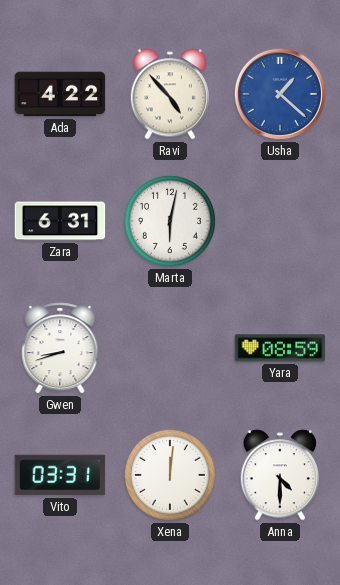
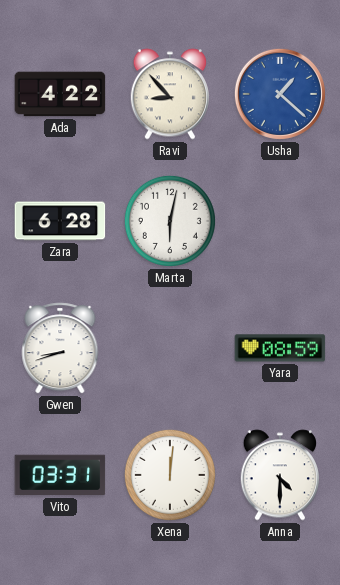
Ravi: 4:53 -> 8:53 (169, 94)
Zara: 6:31 -> 6:28 (60, 221)
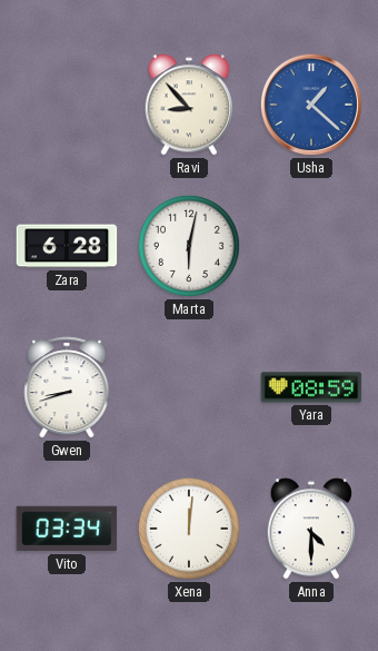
Ada: 4:22 -> none (60, 94)
Vito: 03:31 -> 03:34 (67, 529)
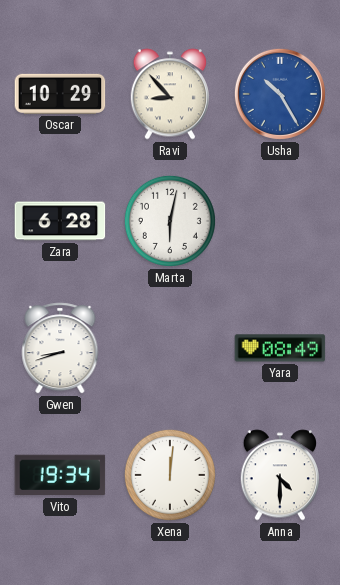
Oscar: none -> 10:29 (60, 94)
Usha: 1:22 -> 10:25 (280, 94)
Yara: 08:59 -> 08:49 (280, 348)
Vito: 03:34 -> 19:34 (60, 475)
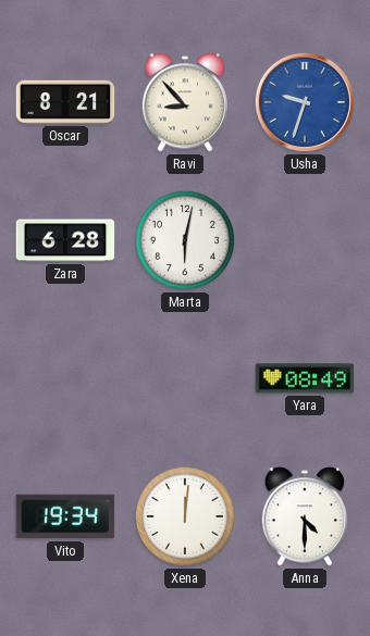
Oscar: 10:29 -> 8:21 (65, 102)
Usha: 10:25 -> 9:33 (305, 102)
Gwen: 8:42 -> none (60, 348)
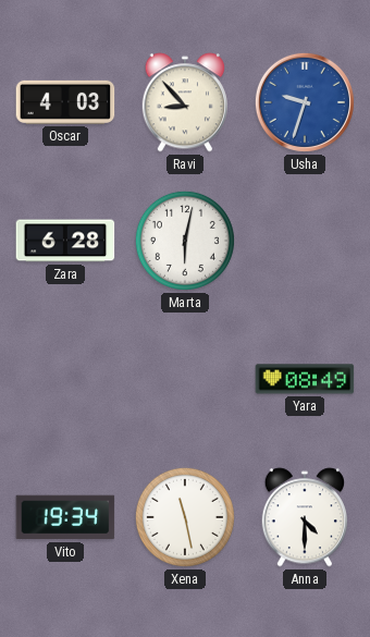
Oscar: 8:21 -> 4:03 (65, 102)
Xena: 12:01 -> 11:28 (185, 517)
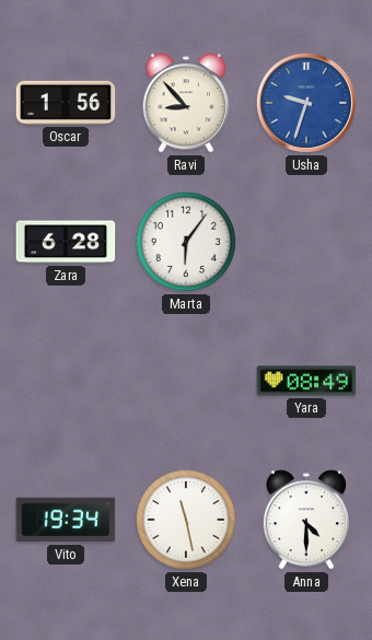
Oscar: 4:03 -> 1:56 (66, 103)
Marta: 6:02 -> 6:06 (186, 242)
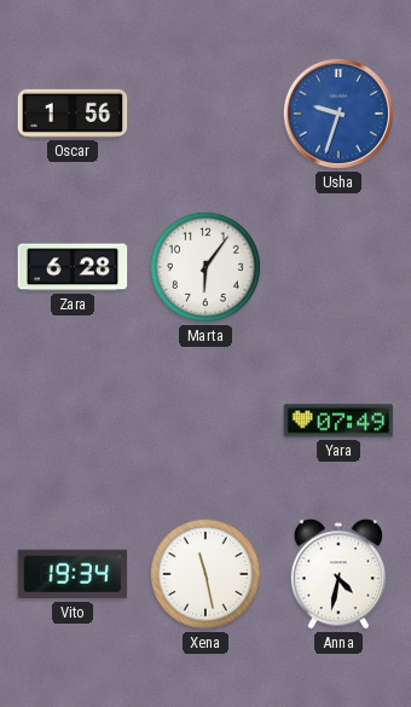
Ravi: 8:53 -> none (185, 103)
Yara: 08:49 -> 07:49 (338, 421)
Anna: 4:30 -> 4:32 (337, 574)
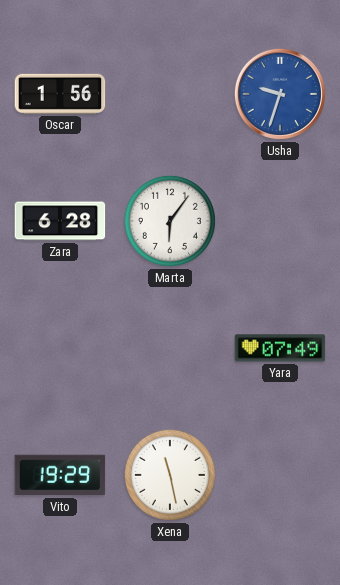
Vito: 19:34 -> 19:29 (60, 475)
Anna: 4:32 -> none (337, 574)
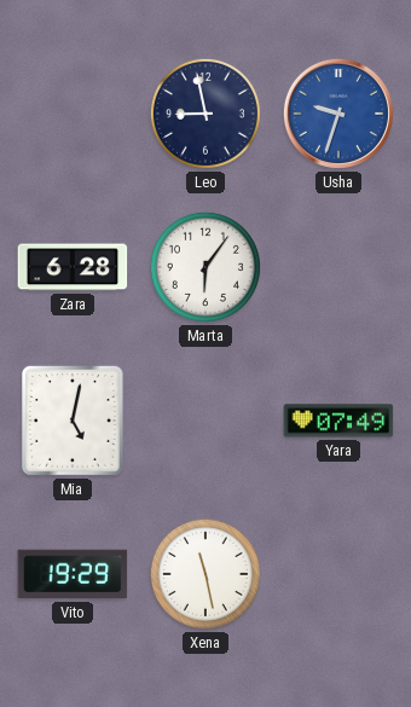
Oscar: 1:56 -> none (60, 94)
Leo: none -> 8:58 (205, 114)
Mia: none -> 5:02 (73, 421)
